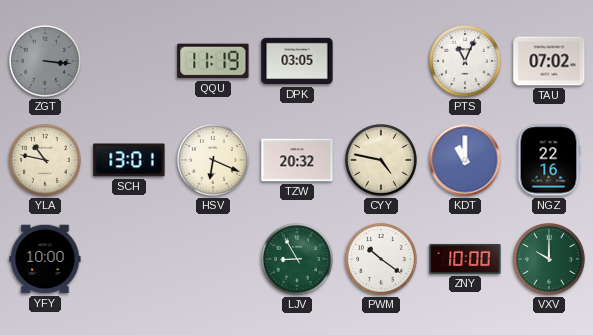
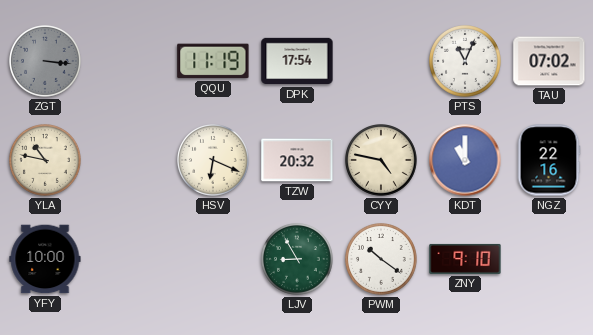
DPK: 03:05 -> 17:54 (297, 61)
SCH: 13:01 -> none (129, 160)
ZNY: 10:00 -> 9:10 (465, 259)
VXV: 10:00 -> none (550, 260)
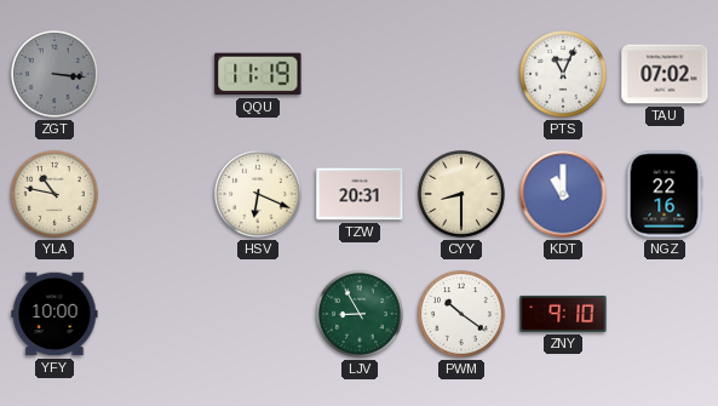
DPK: 17:54 -> none (297, 61)
TZW: 20:32 -> 20:31 (360, 194)
CYY: 4:47 -> 8:30 (463, 195)
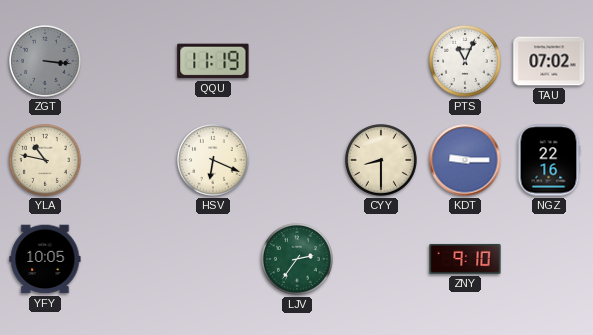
TZW: 20:31 -> none (360, 194)
KDT: 11:00 -> 9:15 (465, 160)
YFY: 10:00 -> 10:05 (45, 259)
LJV: 8:55 -> 2:36 (298, 260)
PWM: 10:21 -> none (463, 315)
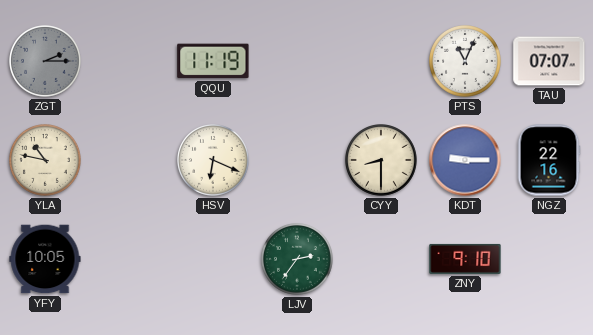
ZGT: 3:16 -> 2:15 (46, 62)
TAU: 07:02 -> 07:07 (549, 61)
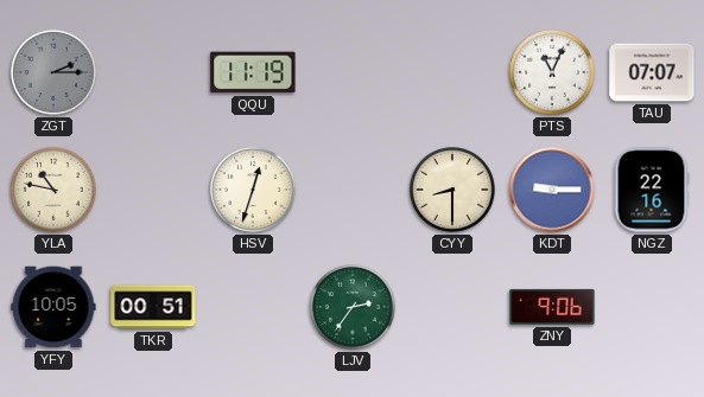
HSV: 6:19 -> 12:33 (254, 191)
TKR: none -> 00:51 (153, 307)
ZNY: 9:10 -> 9:06 (552, 307)
